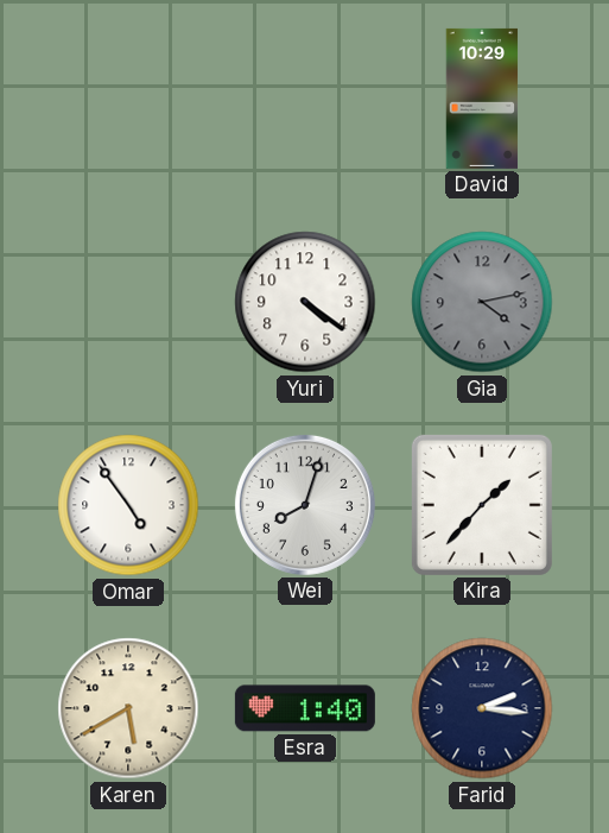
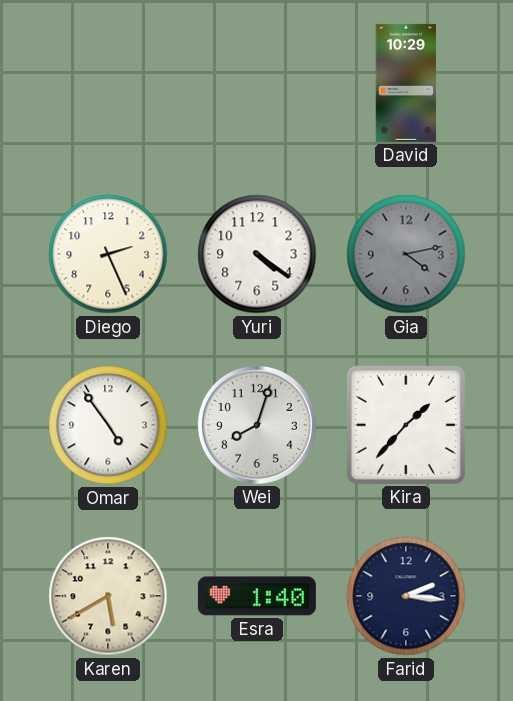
Diego: none -> 2:26 (108, 254)
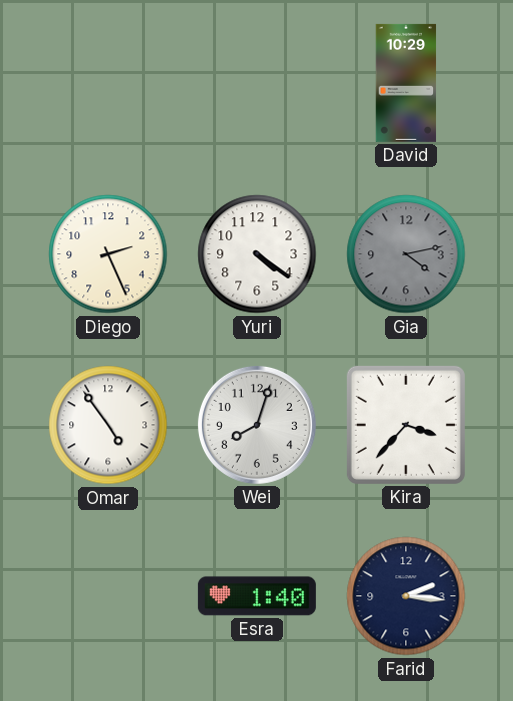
Kira: 1:37 -> 3:37 (406, 425)
Karen: 5:40 -> none (108, 596)
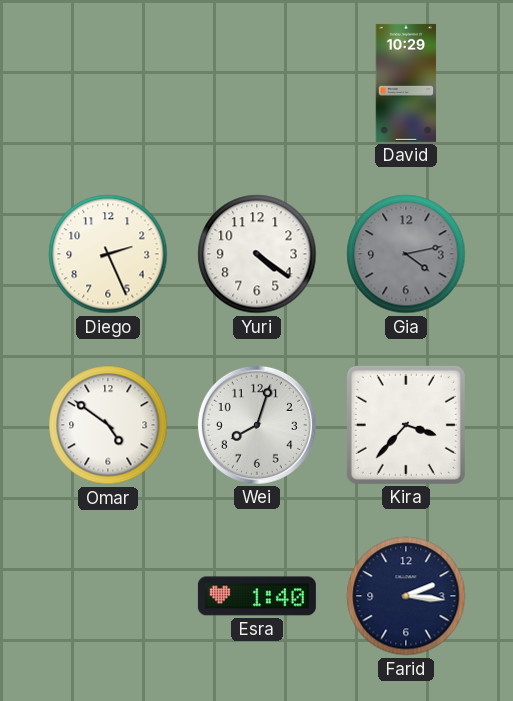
Omar: 4:54 -> 4:51 (108, 425)
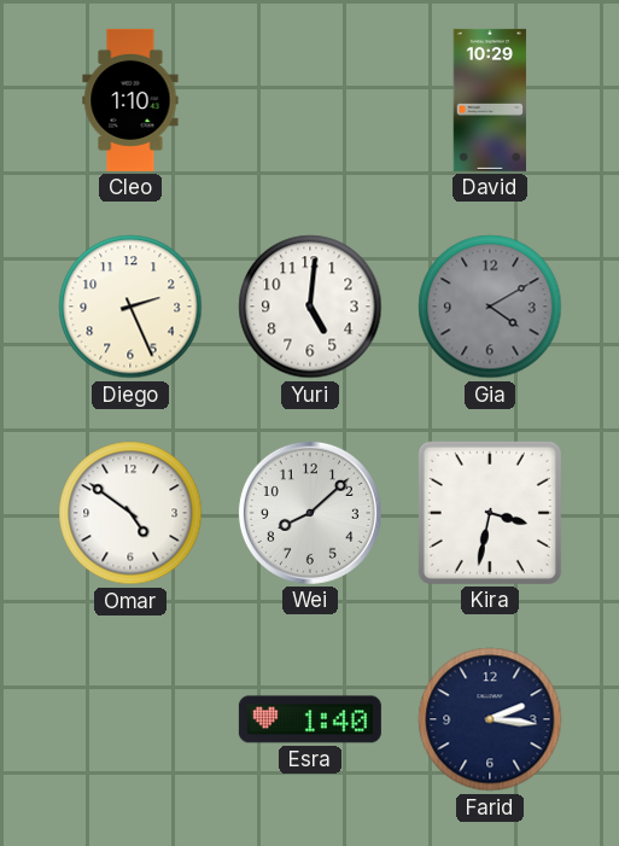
Cleo: none -> 1:10 (130, 100)
Yuri: 4:21 -> 5:01 (310, 307)
Gia: 4:13 -> 4:10 (490, 307)
Wei: 8:03 -> 8:08 (310, 513)
Kira: 3:37 -> 3:32 (490, 513)
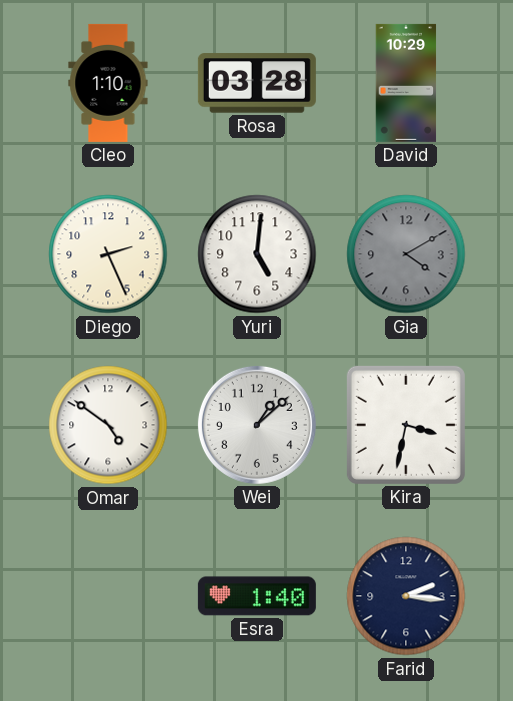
Rosa: none -> 03:28 (257, 83)
Wei: 8:08 -> 1:08 (257, 425)
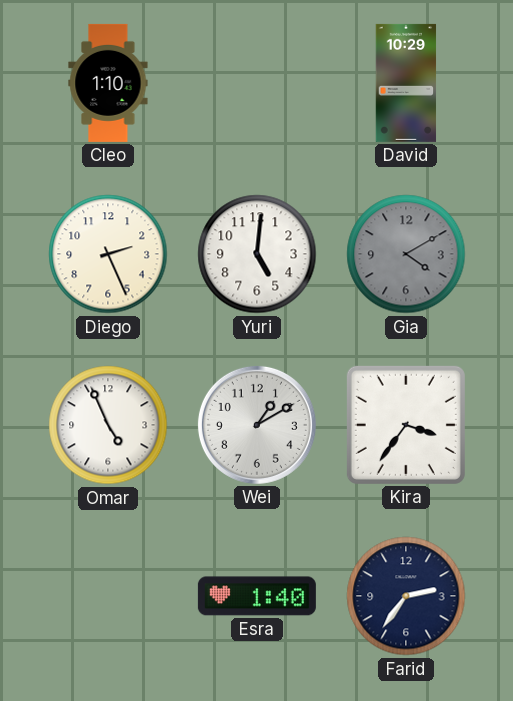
Rosa: 03:28 -> none (257, 83)
Omar: 4:51 -> 4:56 (108, 425)
Wei: 1:08 -> 1:10 (257, 425)
Kira: 3:32 -> 3:36 (406, 425)
Farid: 2:16 -> 2:36 (406, 596)
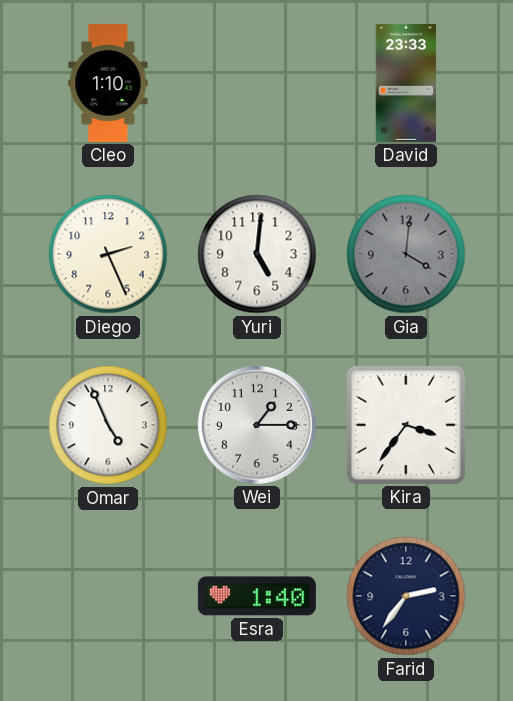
David: 10:29 -> 23:33 (406, 83)
Gia: 4:10 -> 4:01 (406, 254)
Wei: 1:10 -> 1:15 (257, 425)
